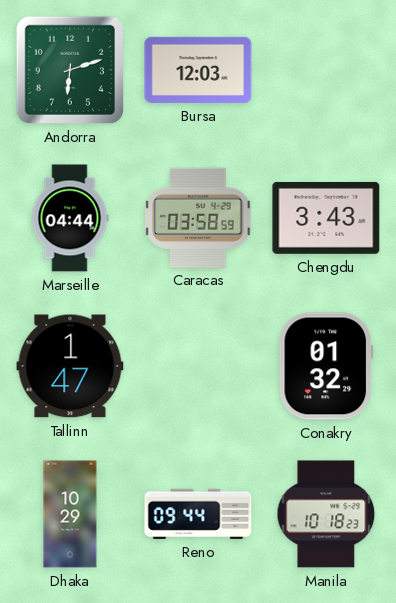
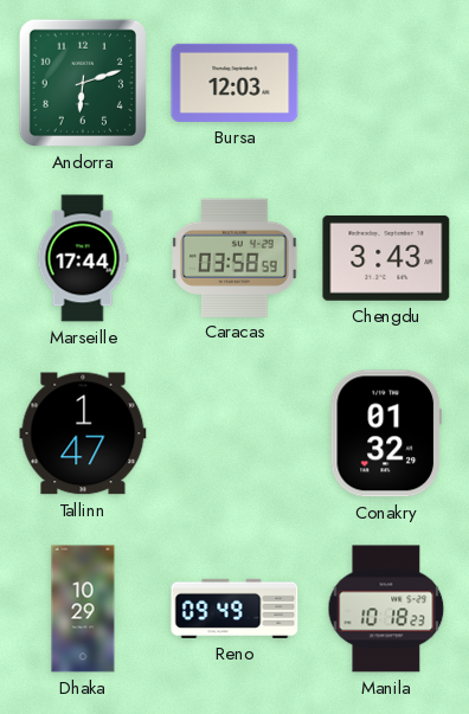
Marseille: 04:44 -> 17:44 (83, 258)
Reno: 09:44 -> 09:49 (234, 609)
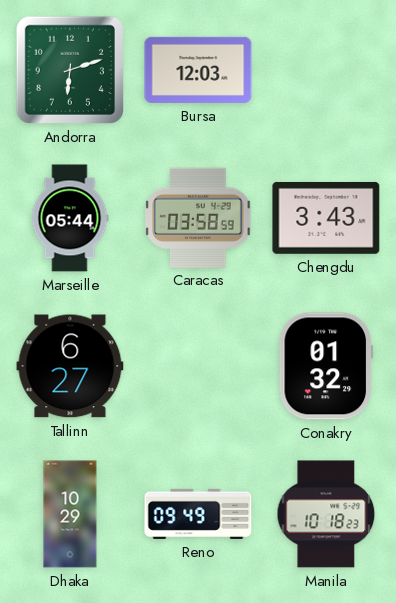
Marseille: 17:44 -> 05:44 (70, 218)
Tallinn: 1:47 -> 6:27 (70, 366)
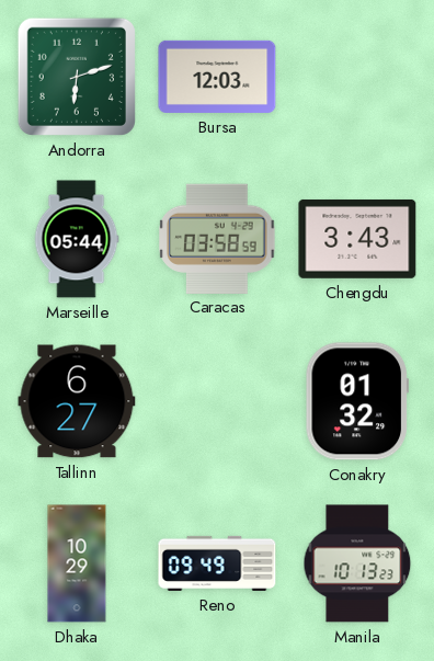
Manila: 10:18 -> 10:13 (357, 563)
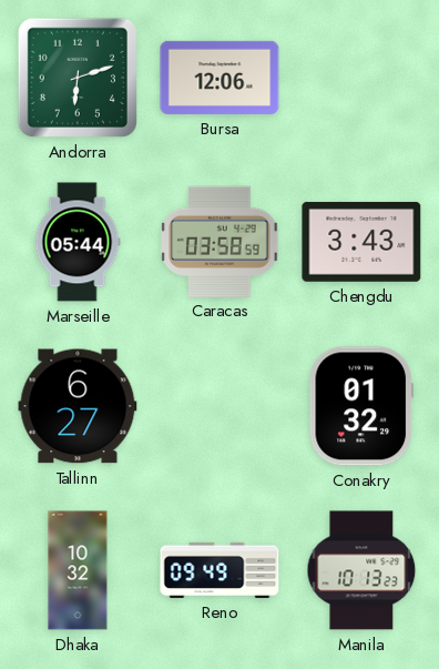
Bursa: 12:03 -> 12:06 (219, 78)
Dhaka: 10:29 -> 10:32 (78, 570)
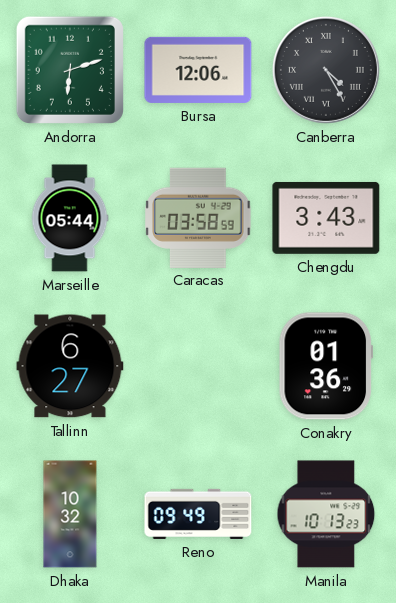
Canberra: none -> 4:25 (326, 70)
Conakry: 01:32 -> 01:36 (326, 366)
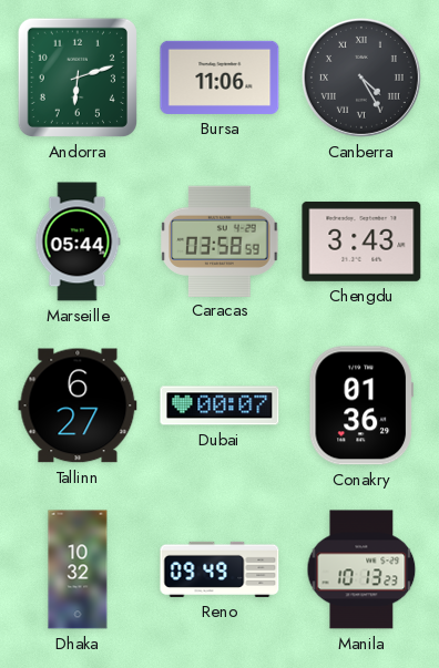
Bursa: 12:06 -> 11:06 (219, 78)
Dubai: none -> 00:07 (219, 405)
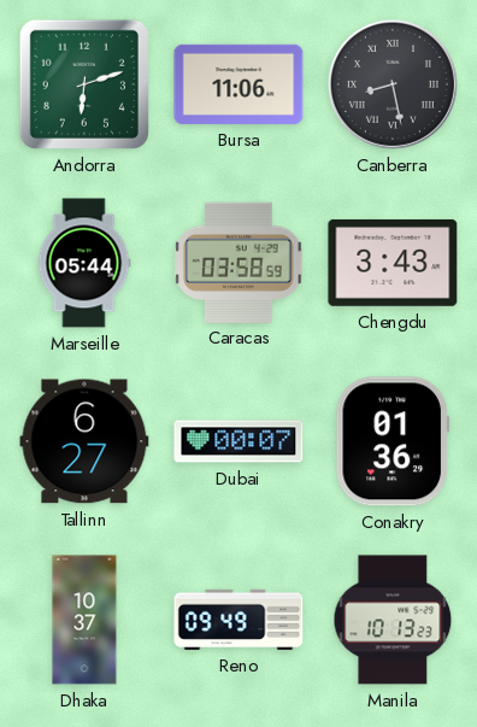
Canberra: 4:25 -> 8:28 (393, 84)
Dhaka: 10:32 -> 10:37 (84, 620)
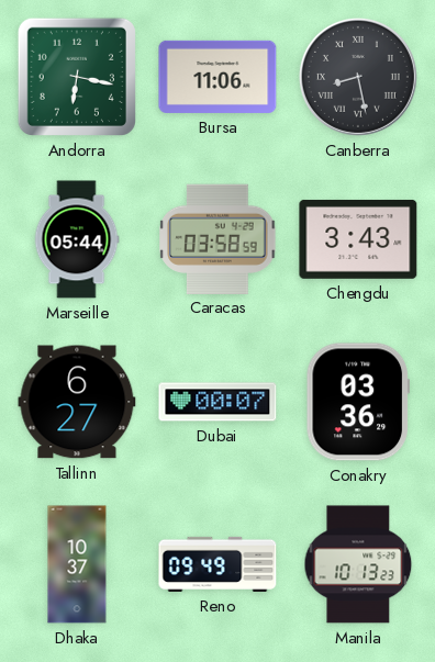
Andorra: 6:12 -> 6:17 (77, 77)
Conakry: 01:36 -> 03:36 (358, 402)
